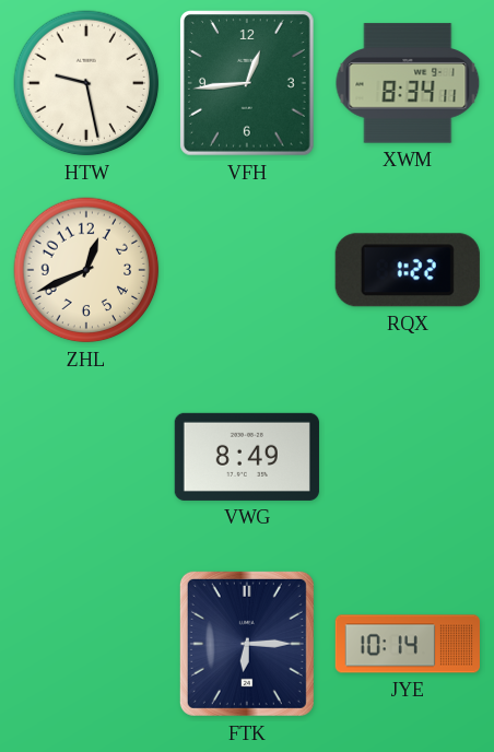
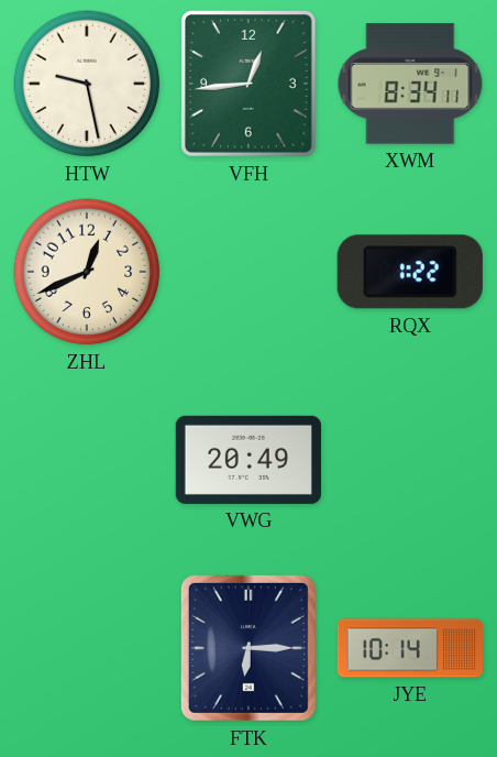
VWG: 8:49 -> 20:49 (248, 460)
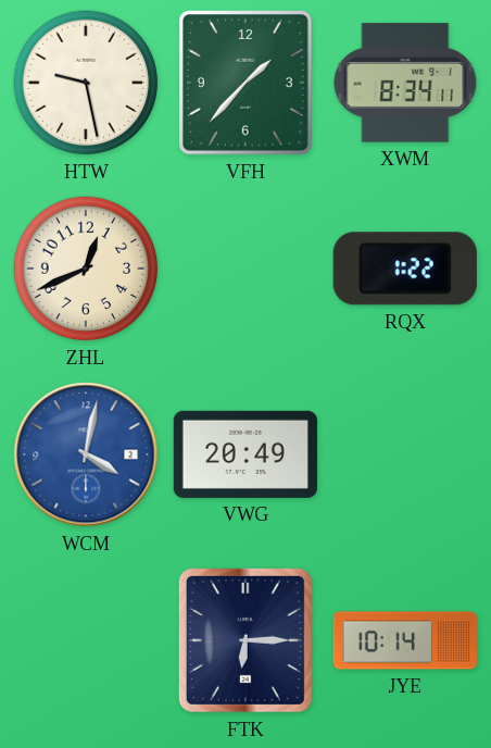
VFH: 12:44 -> 1:37 (247, 83)
WCM: none -> 4:02 (86, 454)
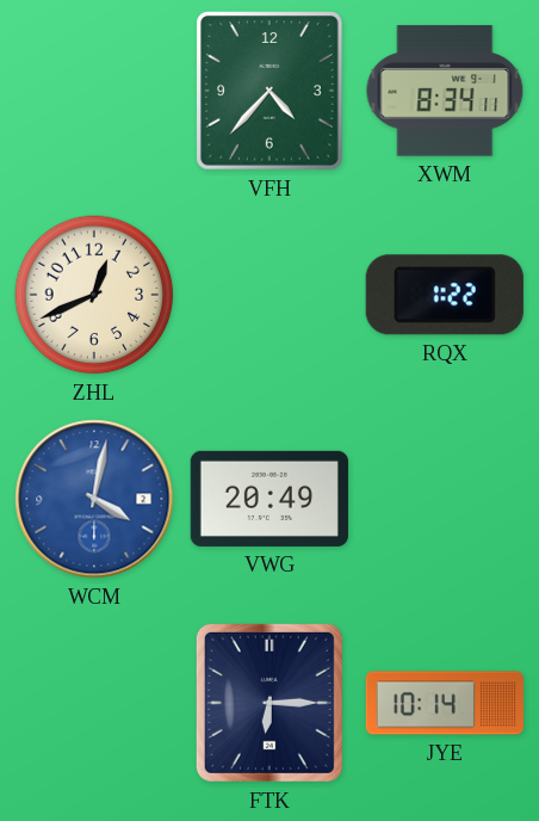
HTW: 9:28 -> none (86, 83)
VFH: 1:37 -> 4:37 (271, 91)
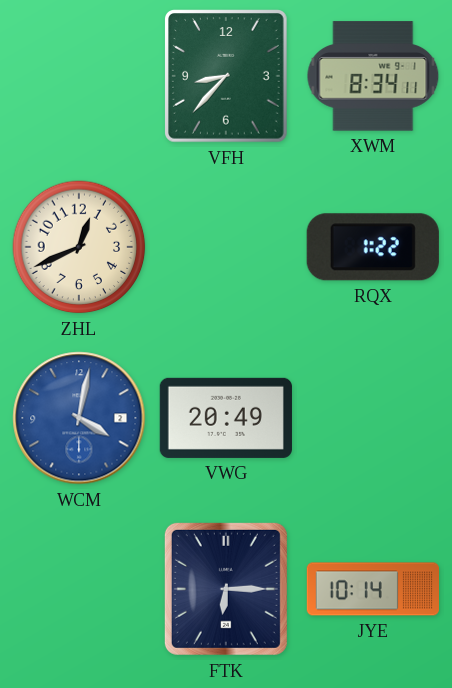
VFH: 4:37 -> 8:37 (227, 76)
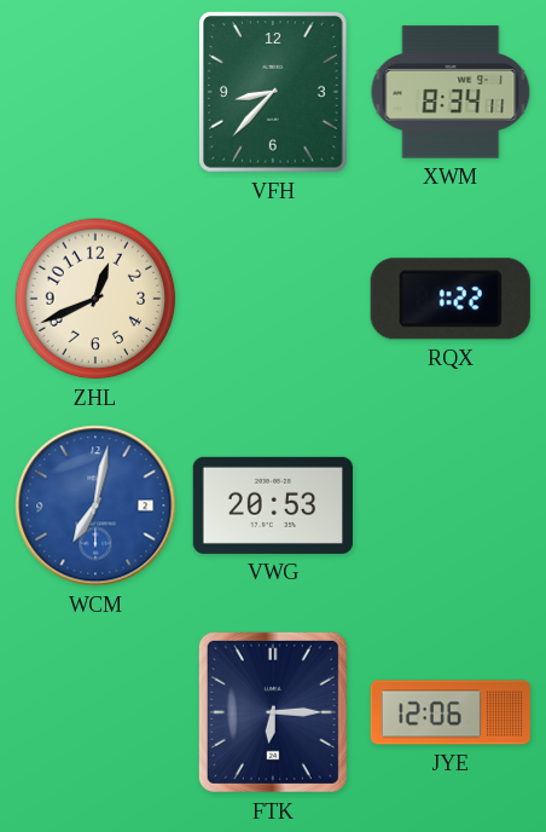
WCM: 4:02 -> 7:02 (95, 505)
VWG: 20:49 -> 20:53 (273, 505)
JYE: 10:14 -> 12:06 (451, 712)
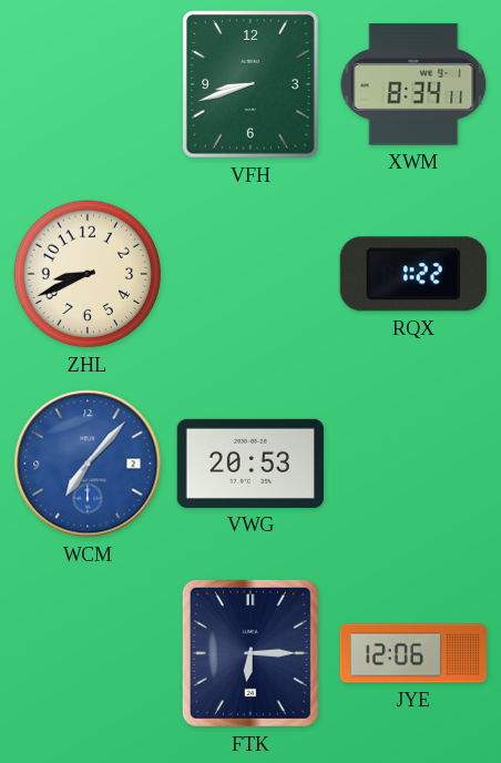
VFH: 8:37 -> 8:42 (252, 84)
ZHL: 12:41 -> 8:41 (88, 274)
WCM: 7:02 -> 7:07 (88, 464)
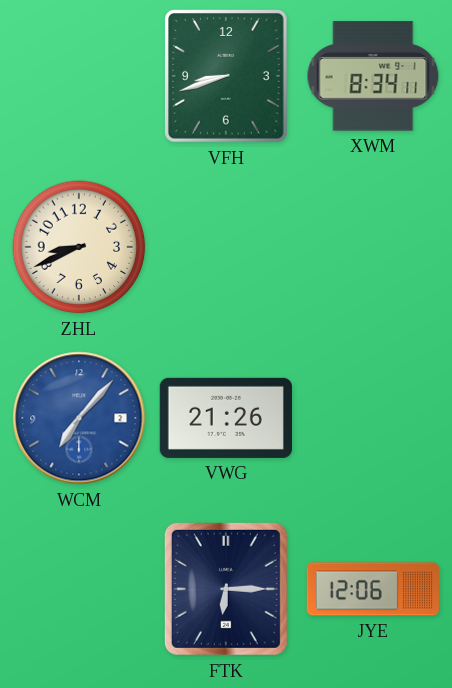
RQX: 1:22 -> none (413, 274)
VWG: 20:53 -> 21:26 (226, 418)
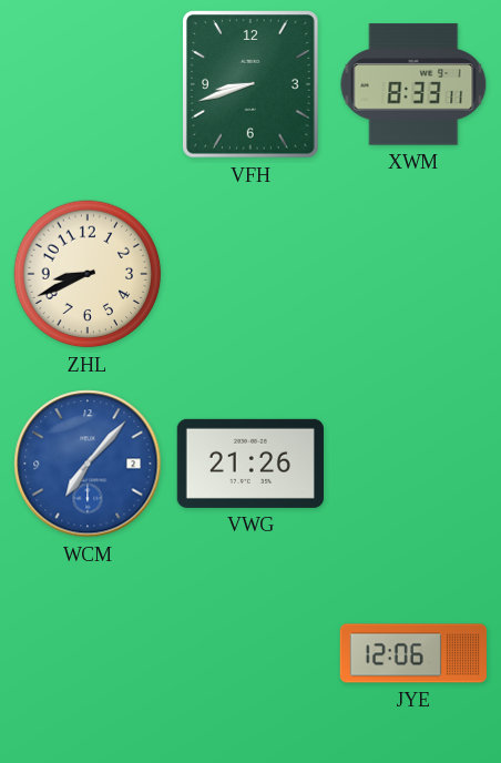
XWM: 8:34 -> 8:33 (413, 84)
FTK: 6:15 -> none (226, 589)
